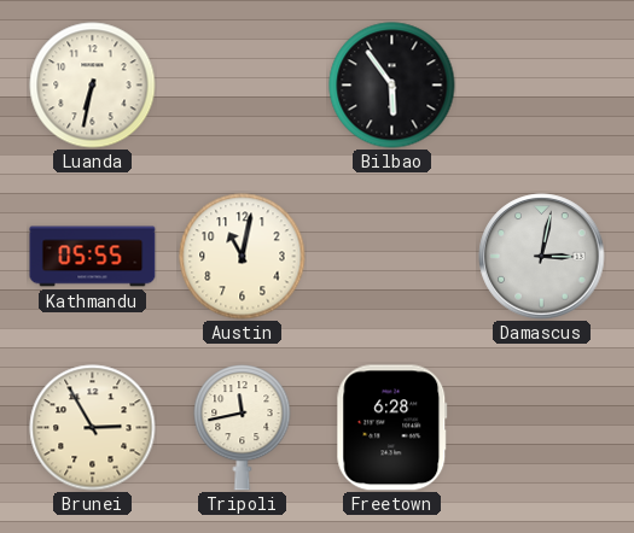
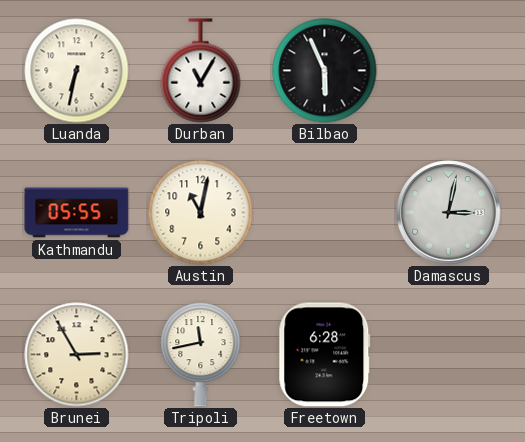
Durban: none -> 11:05 (201, 71)
Bilbao: 5:54 -> 5:56 (325, 71)
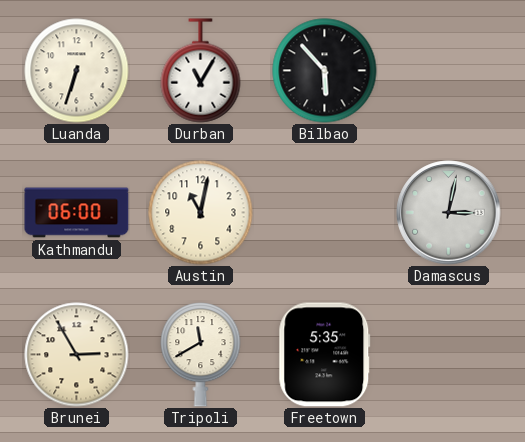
Luanda: 6:32 -> 6:33 (77, 71)
Bilbao: 5:56 -> 5:53 (325, 71)
Kathmandu: 05:55 -> 06:00 (77, 213)
Tripoli: 11:43 -> 11:40 (201, 355)
Freetown: 6:28 -> 5:35 (325, 355)
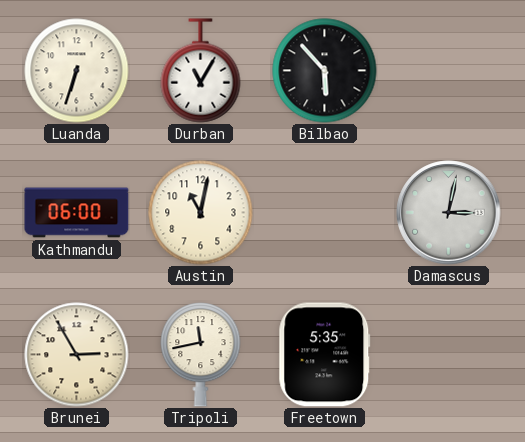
Tripoli: 11:40 -> 11:43 (201, 355)
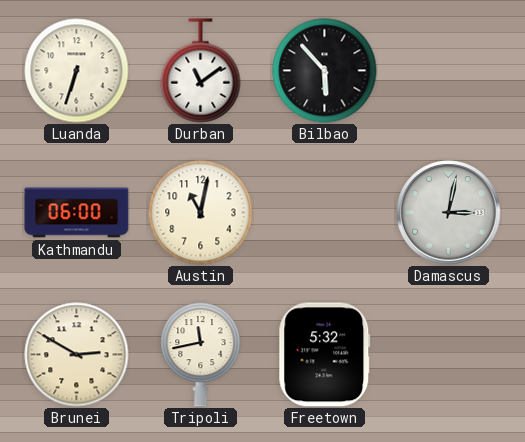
Durban: 11:05 -> 11:09 (201, 71)
Brunei: 2:55 -> 2:50 (77, 355)
Freetown: 5:35 -> 5:32 (325, 355)
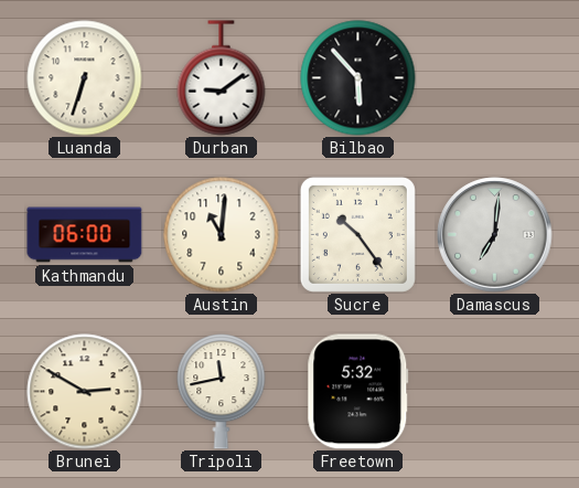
Durban: 11:09 -> 9:09 (222, 78)
Austin: 11:02 -> 11:01 (222, 235)
Sucre: none -> 10:24 (357, 234)
Damascus: 3:02 -> 7:01 (495, 235)
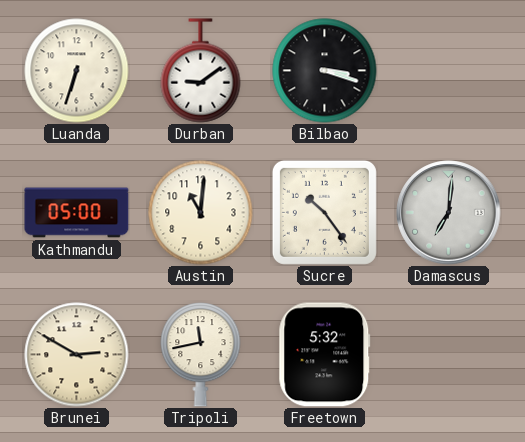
Bilbao: 5:53 -> 3:18 (325, 71)
Kathmandu: 06:00 -> 05:00 (77, 213)
